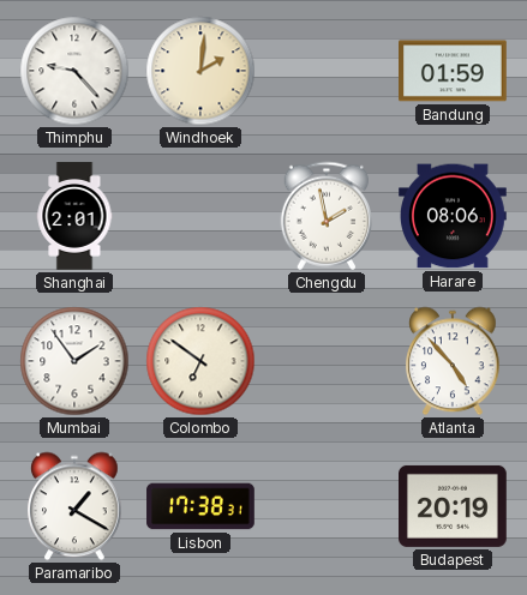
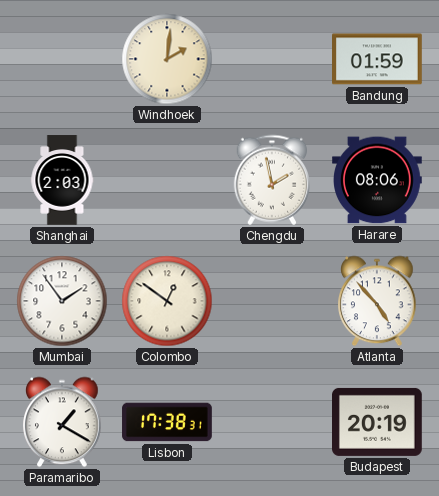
Thimphu: 9:23 -> none (74, 71)
Shanghai: 2:01 -> 2:03 (62, 180)
Colombo: 6:51 -> 12:51 (167, 301)
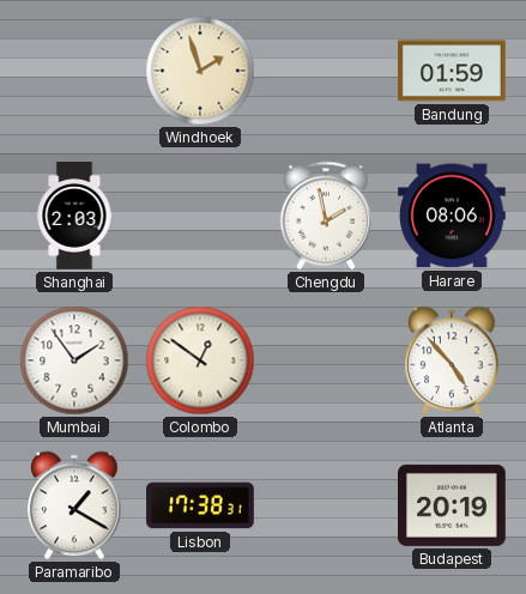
Windhoek: 2:01 -> 1:57 (200, 71)
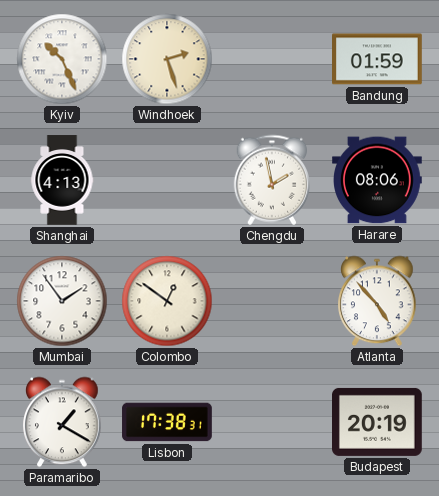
Kyiv: none -> 10:26 (62, 59)
Windhoek: 1:57 -> 2:27 (167, 59)
Shanghai: 2:03 -> 4:13 (62, 180)
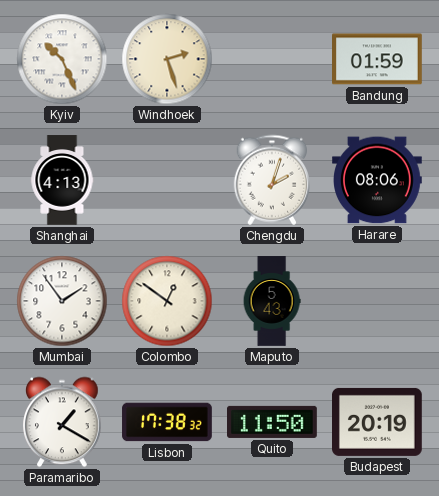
Chengdu: 1:58 -> 2:03 (272, 180)
Maputo: none -> 5:43 (272, 301)
Atlanta: 4:53 -> none (377, 301)
Lisbon: 17:38:31 -> 17:38:32 (167, 422)
Quito: none -> 11:50 (273, 422)
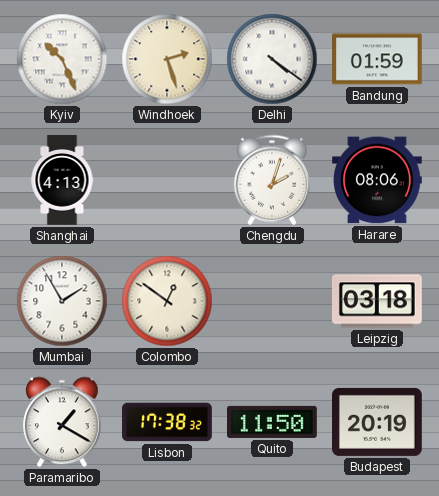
Delhi: none -> 4:21 (272, 59)
Mumbai: 1:54 -> 1:55 (62, 301)
Maputo: 5:43 -> none (272, 301)
Leipzig: none -> 03:18 (377, 301)
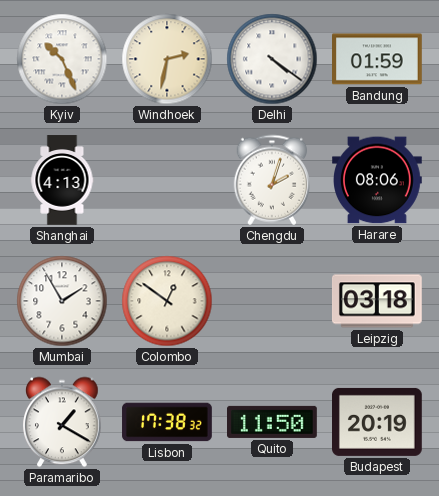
Windhoek: 2:27 -> 2:32 (167, 59)
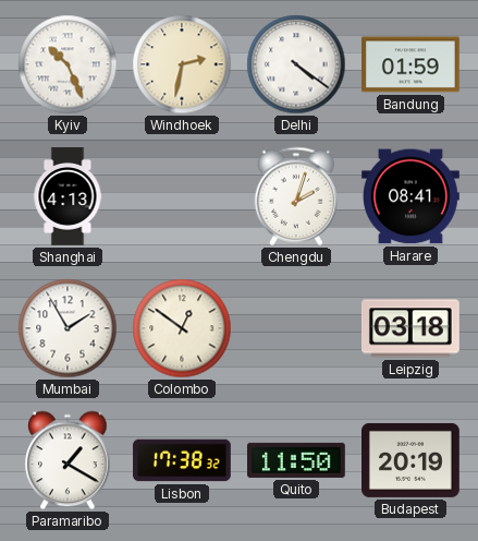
Harare: 08:06 -> 08:41 (412, 196)
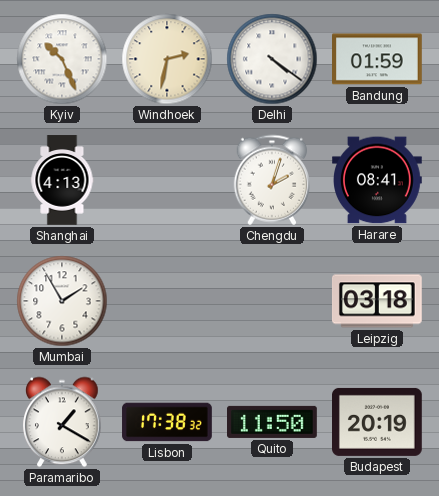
Colombo: 12:51 -> none (182, 328)
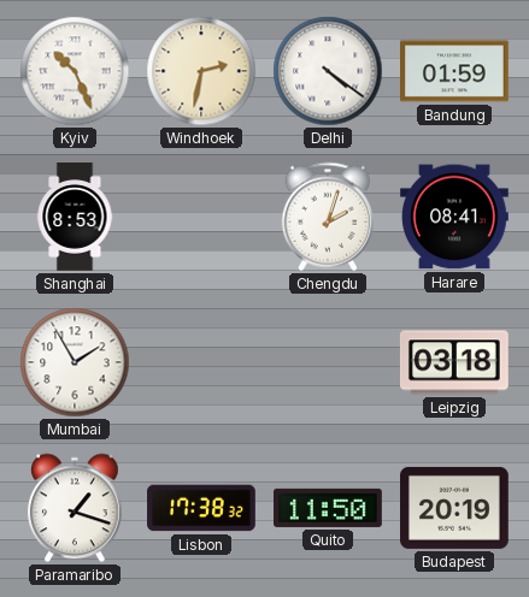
Shanghai: 4:13 -> 8:53 (75, 217)
Paramaribo: 1:20 -> 1:18 (75, 508)
